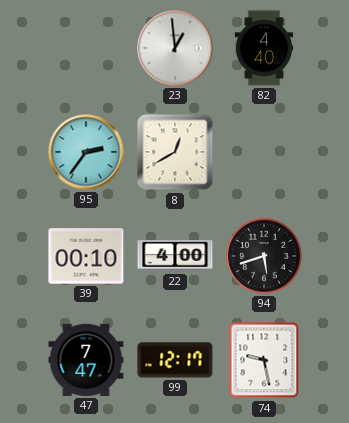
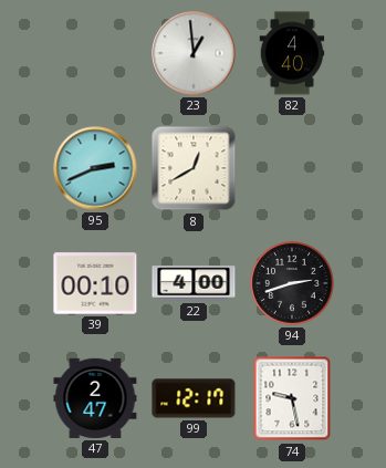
95: 2:36 -> 2:41 (95, 168)
94: 5:42 -> 2:42 (292, 283)
47: 7:47 -> 2:47 (95, 398)
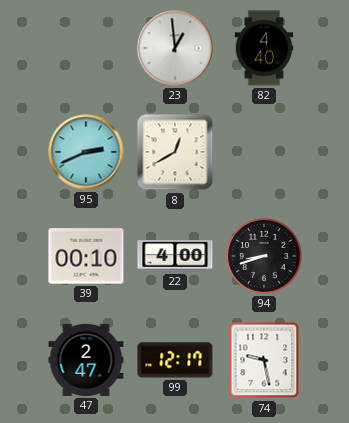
94: 2:42 -> 8:42 (264, 256)
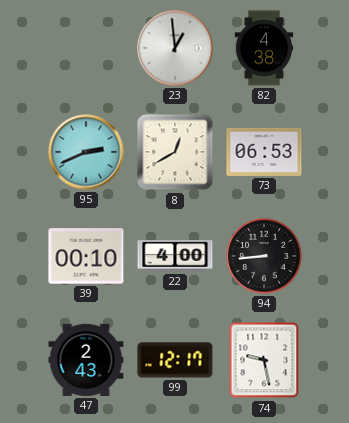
82: 4:40 -> 4:38 (264, 48)
73: none -> 06:53 (264, 152)
94: 8:42 -> 8:44 (264, 256)
47: 2:47 -> 2:43 (86, 360)
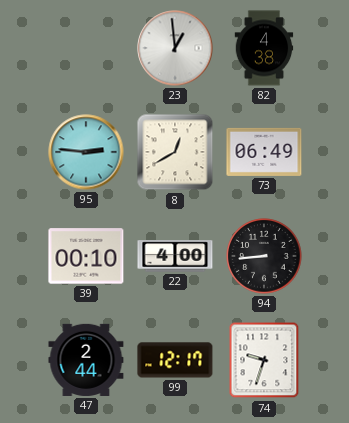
95: 2:41 -> 2:46 (86, 152)
73: 06:53 -> 06:49 (264, 152)
47: 2:43 -> 2:44 (86, 360)
74: 9:28 -> 9:33 (264, 360)
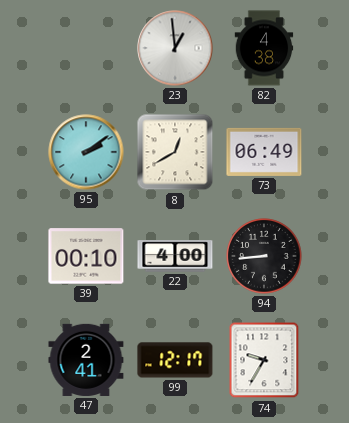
95: 2:46 -> 2:09 (86, 152)
47: 2:44 -> 2:41 (86, 360)
74: 9:33 -> 9:35 (264, 360)
